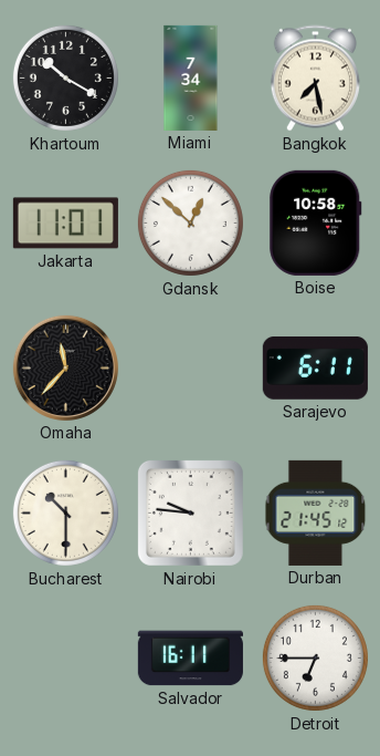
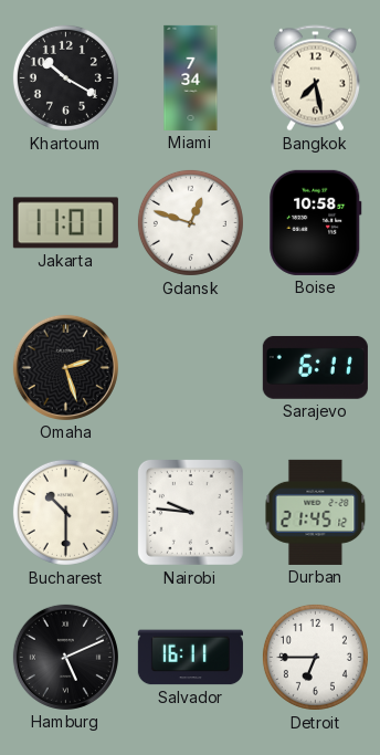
Gdansk: 12:52 -> 12:48 (190, 222)
Omaha: 11:37 -> 2:27 (65, 367)
Hamburg: none -> 5:11 (65, 657)
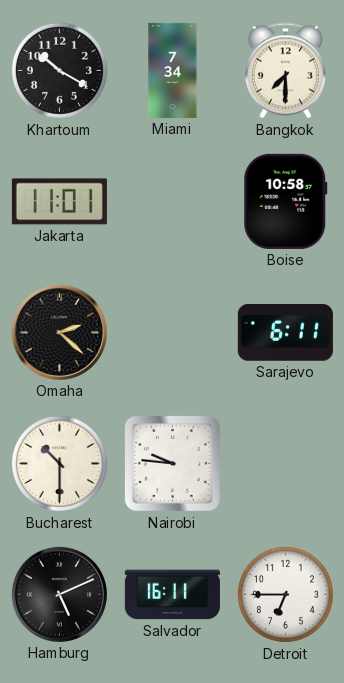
Bangkok: 7:28 -> 7:30 (285, 71)
Gdansk: 12:48 -> none (190, 222)
Omaha: 2:27 -> 2:22 (59, 332)
Durban: 21:45 -> none (316, 512)
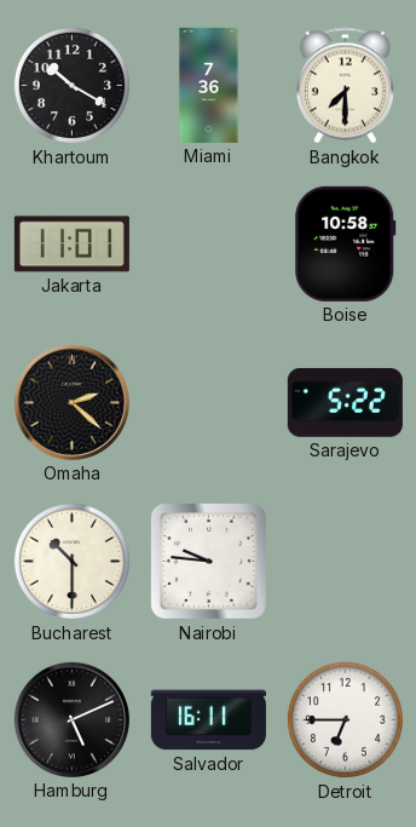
Miami: 7:34 -> 7:36 (209, 85)
Sarajevo: 6:11 -> 5:22 (345, 402)
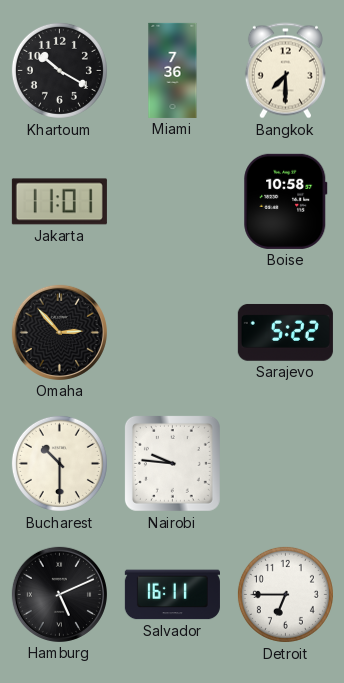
Omaha: 2:22 -> 2:53 (59, 332)
